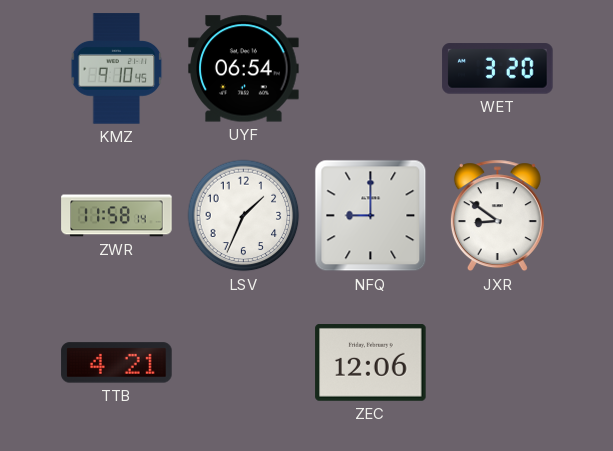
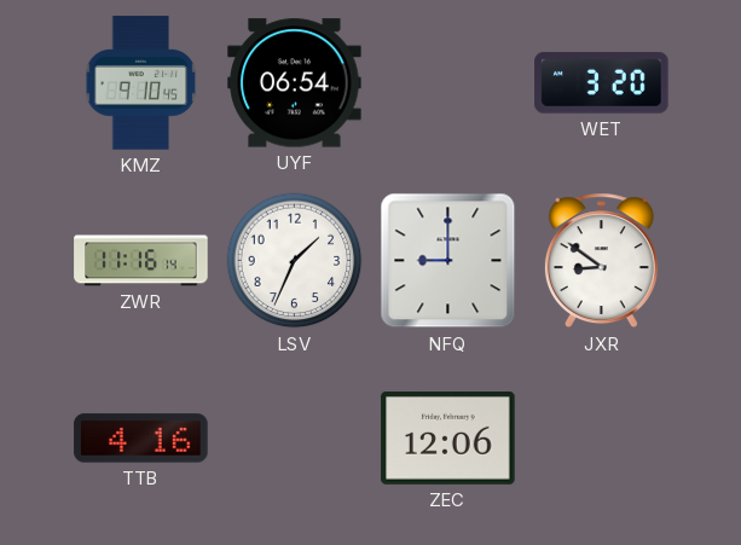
ZWR: 11:58 -> 11:16 (141, 261)
TTB: 4:21 -> 4:16 (141, 439)
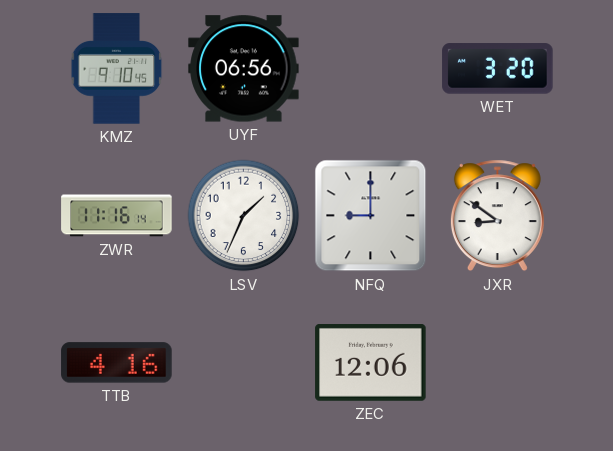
UYF: 06:54 -> 06:56 (244, 69)
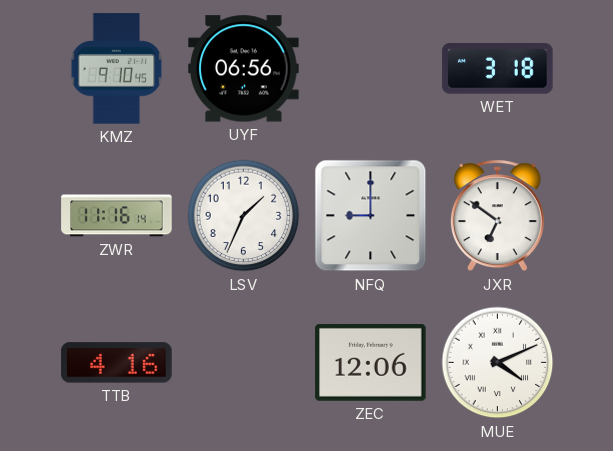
WET: 3:20 -> 3:18 (498, 69)
JXR: 8:51 -> 6:51 (497, 216)
MUE: none -> 4:11 (498, 363)
